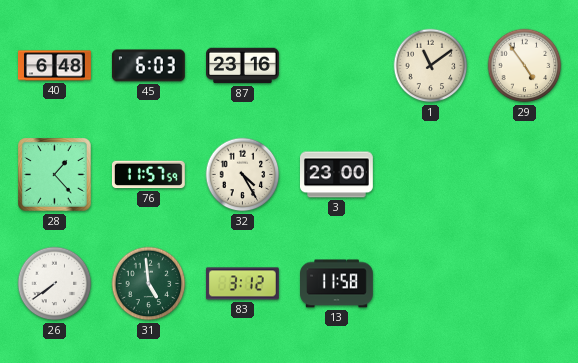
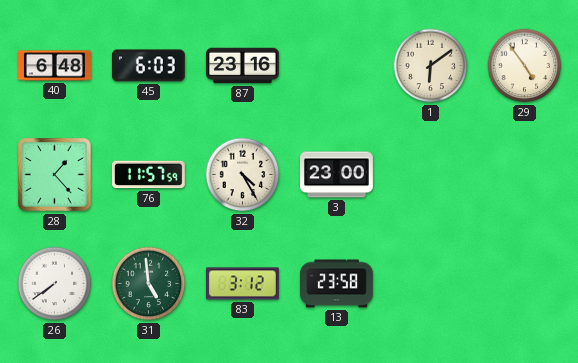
1: 11:09 -> 6:09 (431, 66)
13: 11:58 -> 23:58 (337, 284)
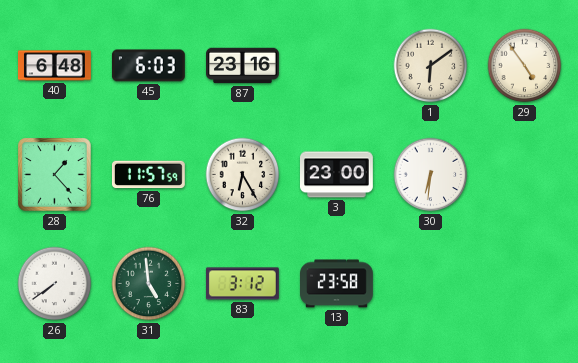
32: 4:25 -> 6:25 (243, 175)
30: none -> 6:31 (431, 175)
